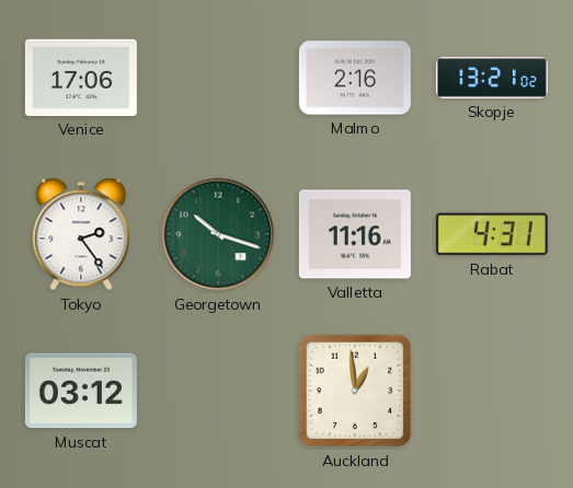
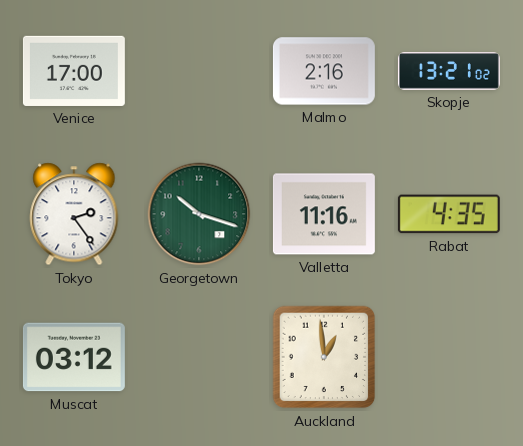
Venice: 17:06 -> 17:00 (74, 71)
Rabat: 4:31 -> 4:35 (449, 214)
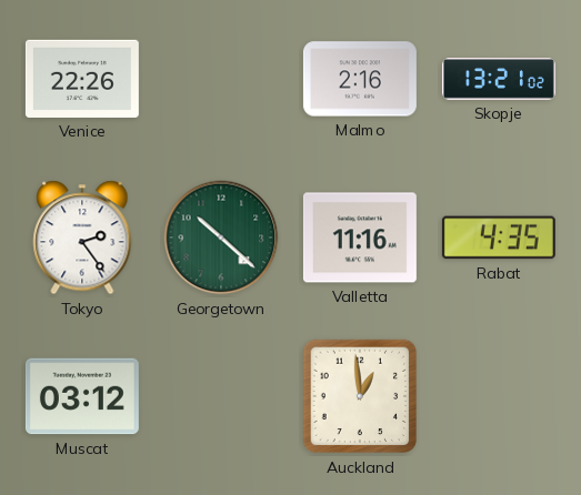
Venice: 17:00 -> 22:26 (82, 79)
Georgetown: 10:18 -> 10:22 (221, 238)
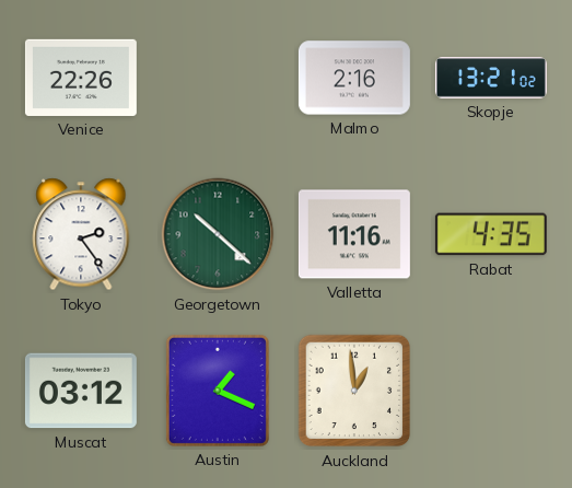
Austin: none -> 1:19 (218, 391)
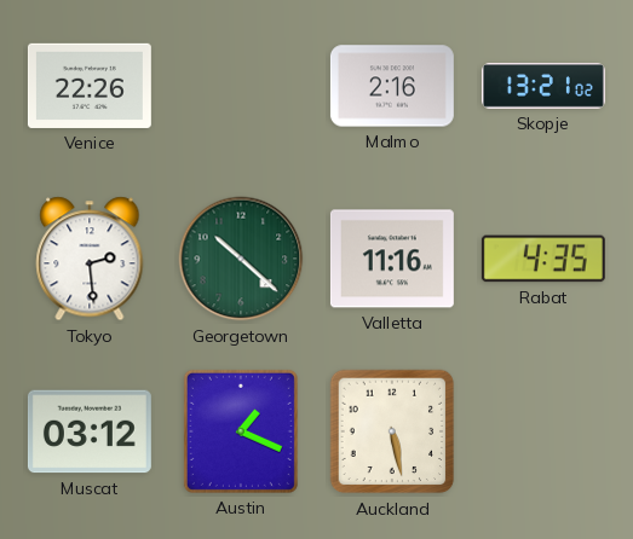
Tokyo: 2:24 -> 2:29 (90, 259)
Auckland: 12:59 -> 5:28 (392, 431)
